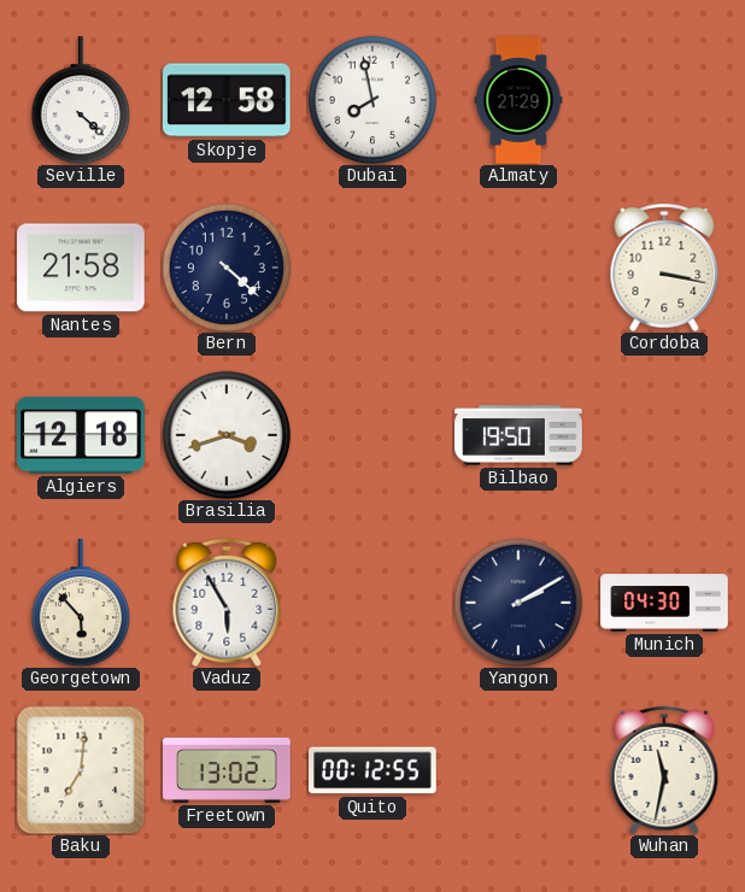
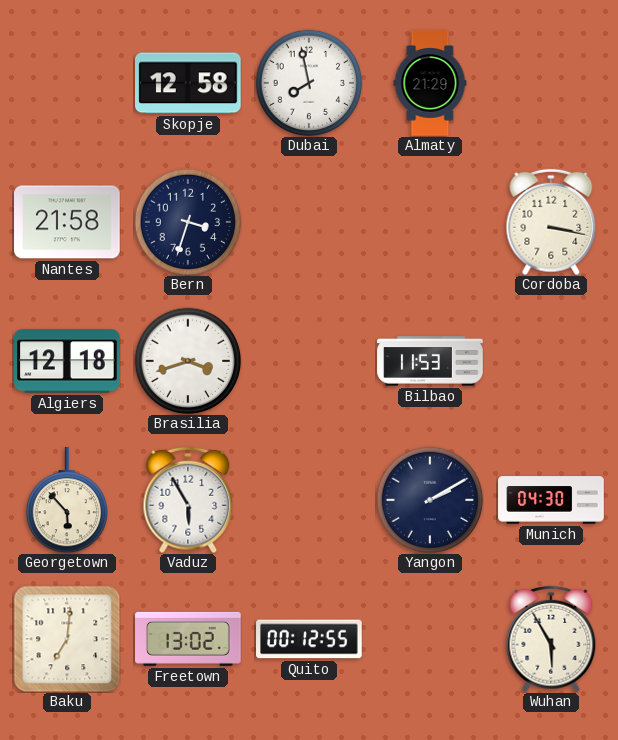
Seville: 4:22 -> none (80, 100)
Bern: 4:22 -> 3:33 (188, 222)
Bilbao: 19:50 -> 11:53 (430, 361)
Wuhan: 11:32 -> 5:55 (551, 639)
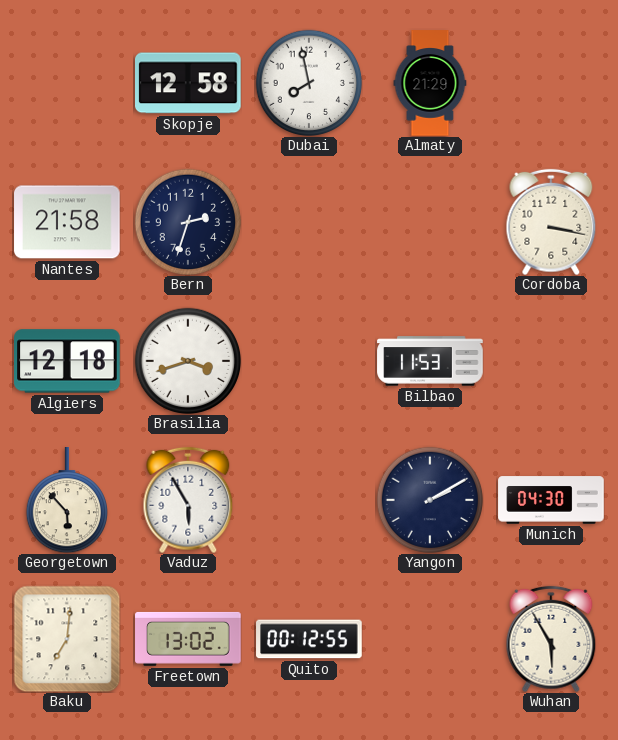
Bern: 3:33 -> 2:33 (188, 222)
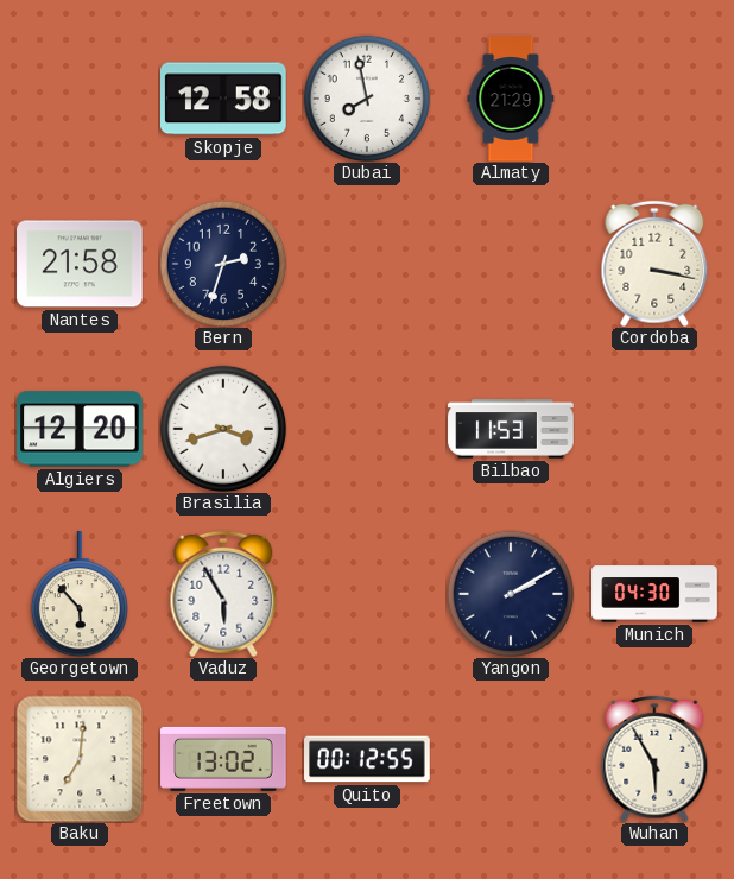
Algiers: 12:18 -> 12:20 (80, 429)
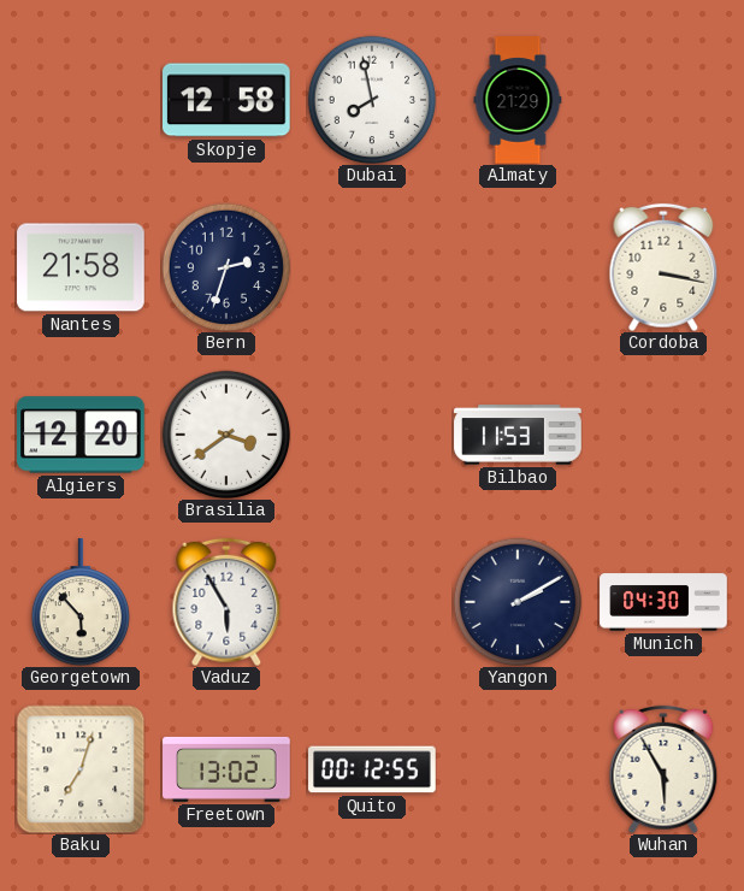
Brasilia: 3:42 -> 3:39 (226, 435)
Baku: 7:01 -> 7:03 (81, 769)
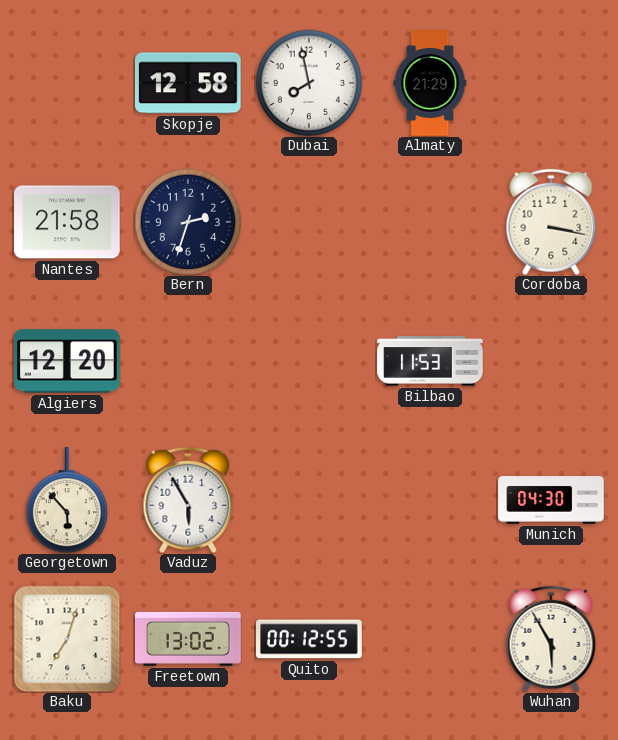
Brasilia: 3:39 -> none (226, 435)
Yangon: 2:10 -> none (518, 602)
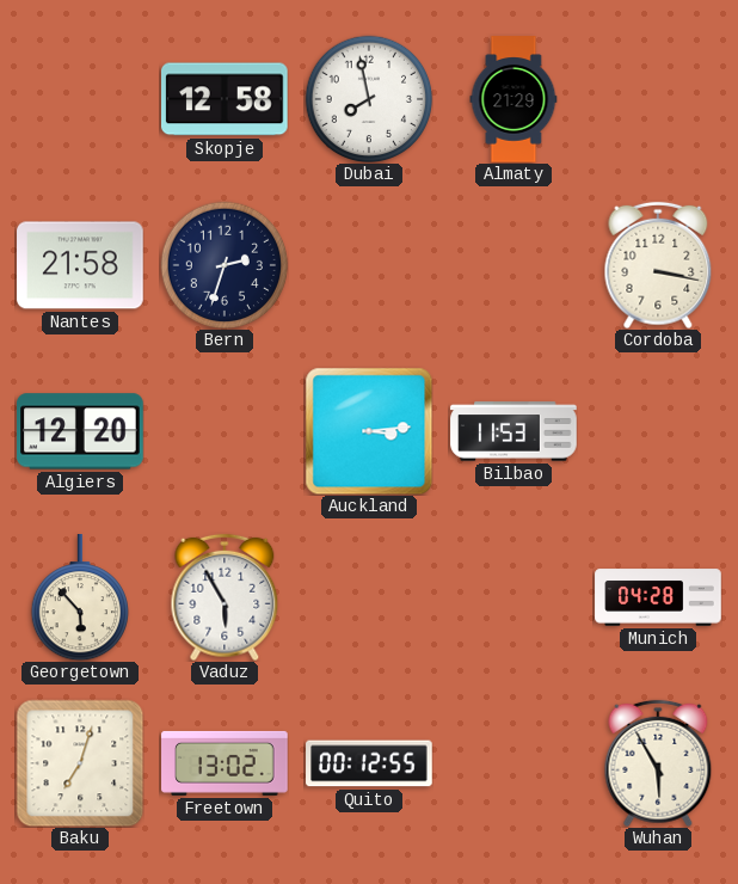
Auckland: none -> 3:14 (369, 431)
Munich: 04:30 -> 04:28 (658, 597)
